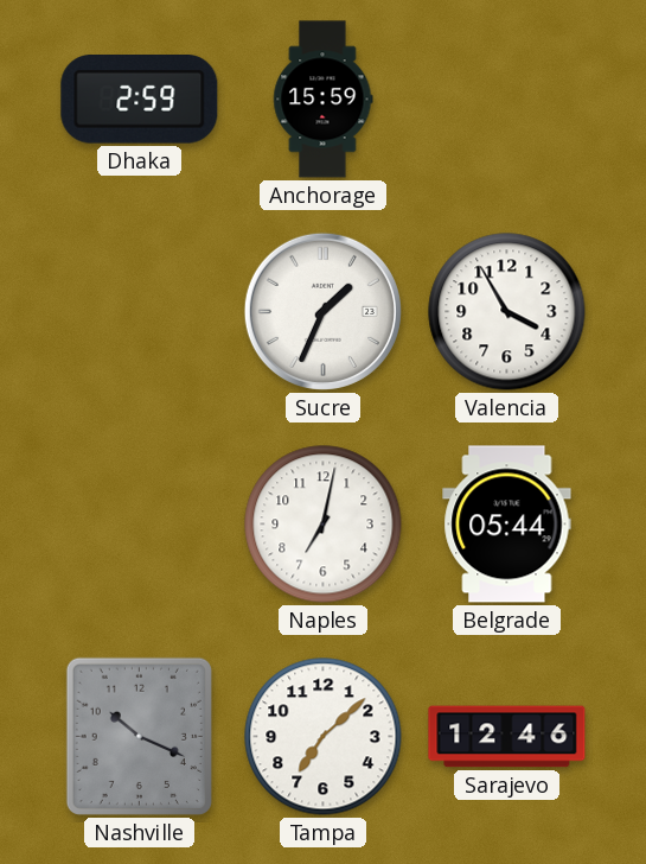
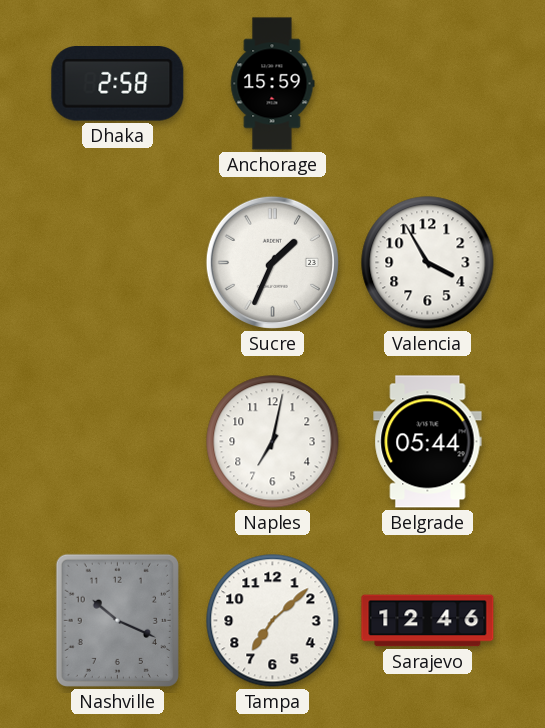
Dhaka: 2:59 -> 2:58 (118, 84)
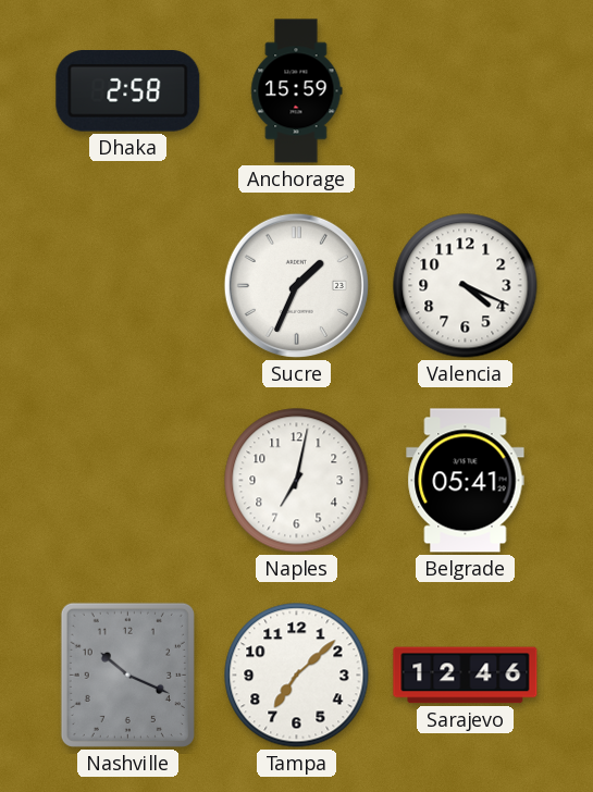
Valencia: 3:55 -> 4:19 (466, 286)
Belgrade: 05:44 -> 05:41 (466, 481)
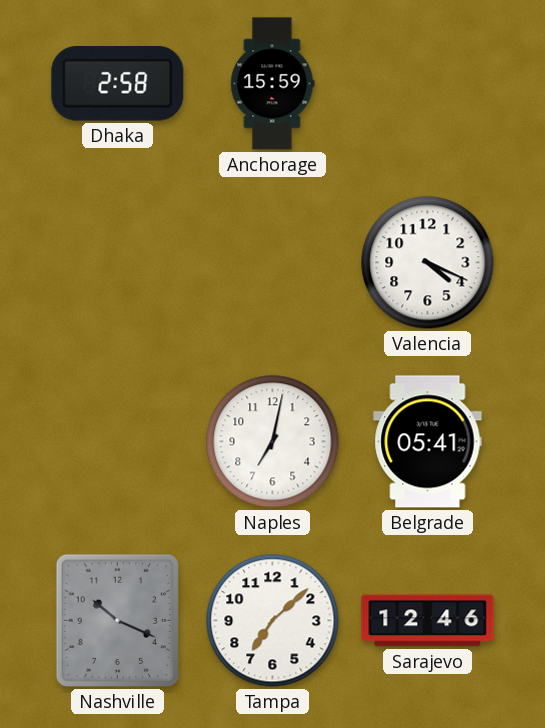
Sucre: 1:34 -> none (296, 285)
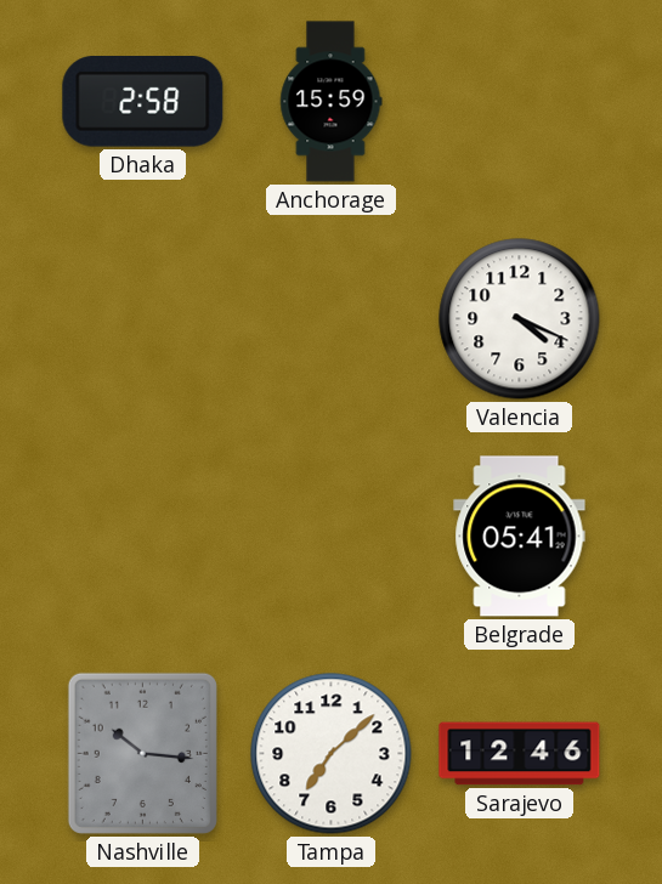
Naples: 7:02 -> none (273, 442)
Nashville: 10:19 -> 10:16 (142, 753)
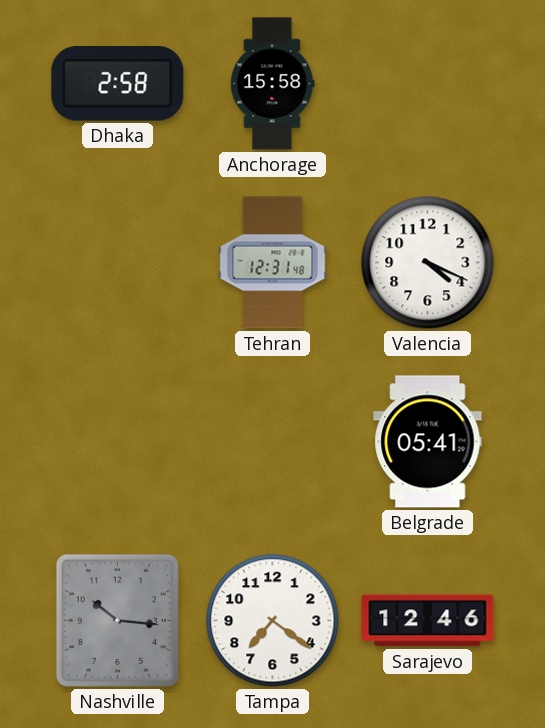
Anchorage: 15:59 -> 15:58 (273, 84)
Tehran: none -> 12:31 (273, 263)
Tampa: 7:08 -> 7:21 (273, 621)
